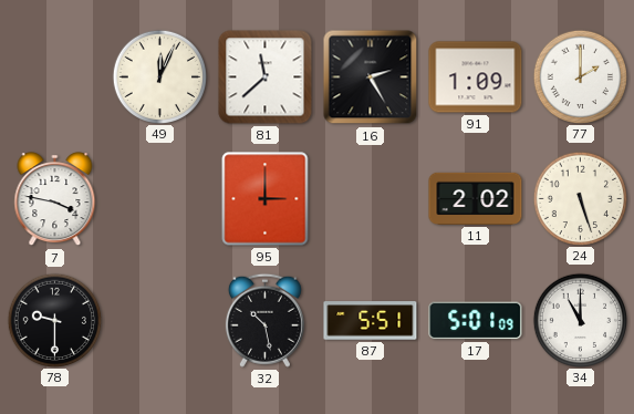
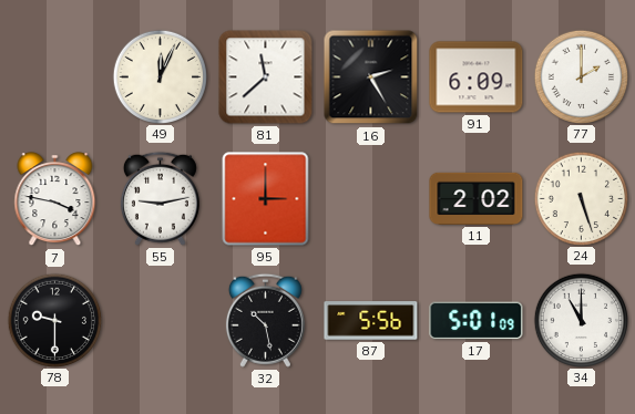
91: 1:09 -> 6:09 (477, 77)
55: none -> 9:13 (160, 198)
87: 5:51 -> 5:56 (371, 321)
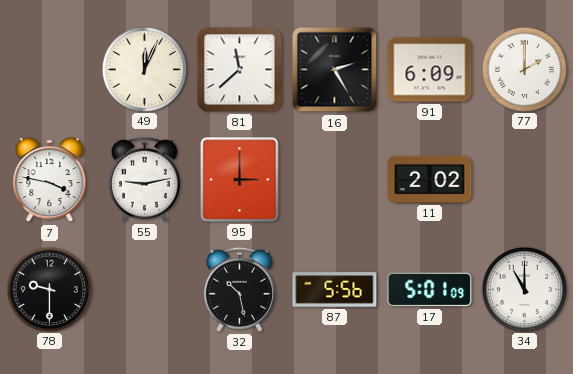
24: 5:27 -> none (581, 198)
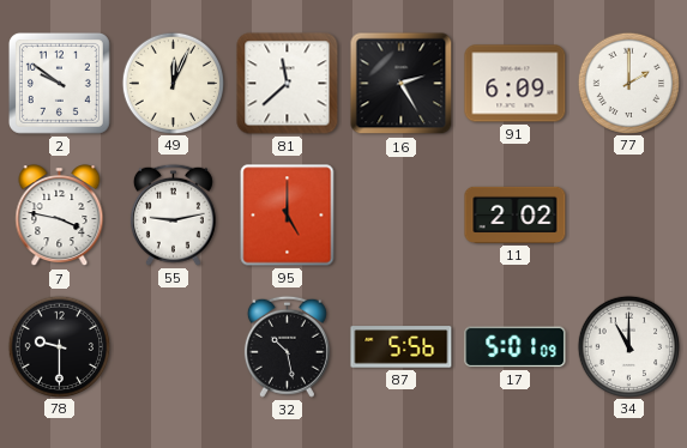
2: none -> 9:51 (59, 83)
95: 3:00 -> 5:00 (288, 216)
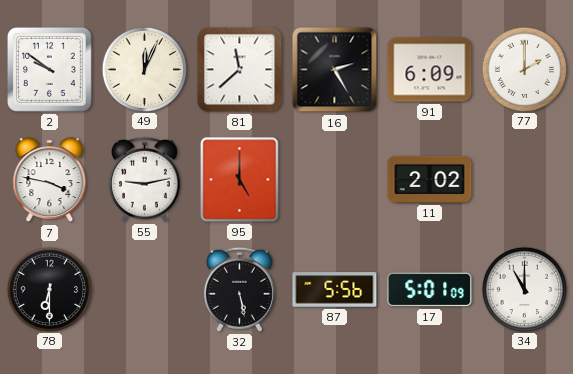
78: 9:30 -> 6:30 (49, 289)
32: 10:28 -> 5:28 (239, 289)
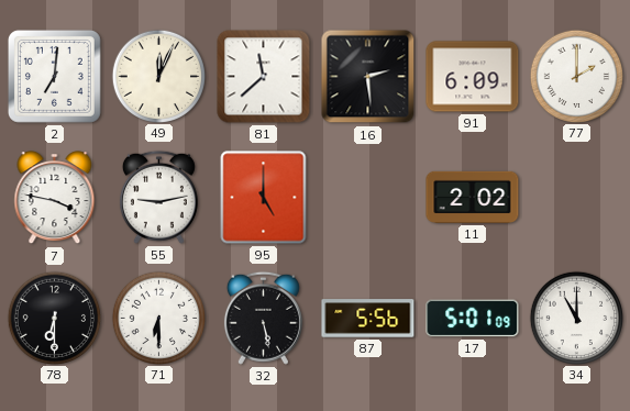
2: 9:51 -> 7:01 (54, 76)
16: 2:25 -> 2:29 (368, 77)
71: none -> 6:30 (158, 318)
